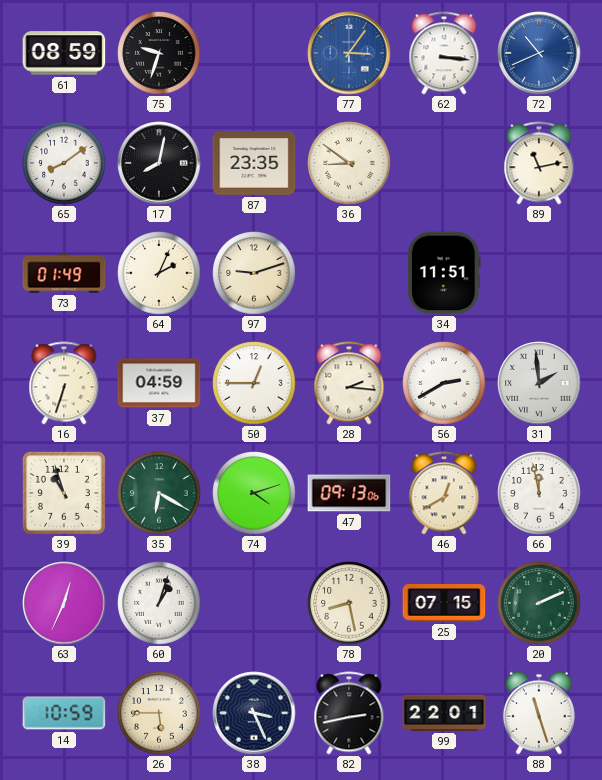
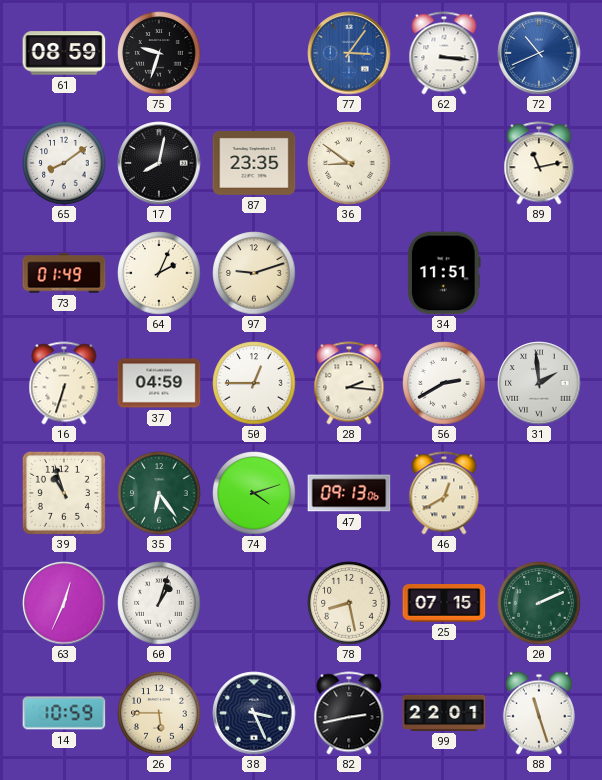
35: 6:20 -> 6:24 (159, 493)
66: 11:58 -> none (539, 493)
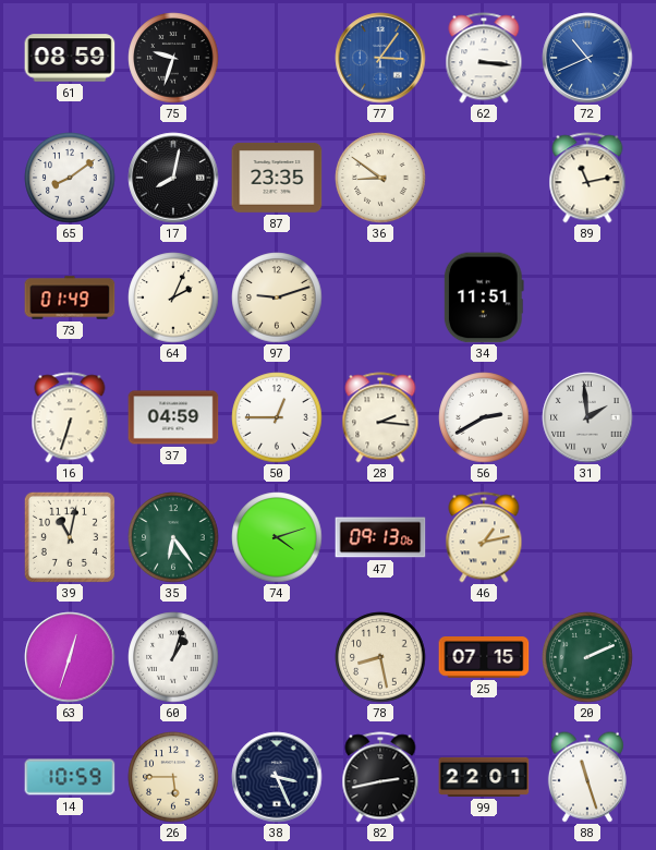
39: 10:57 -> 11:02 (70, 537)
46: 12:40 -> 1:13 (484, 537)
63: 12:34 -> 12:33 (70, 657)
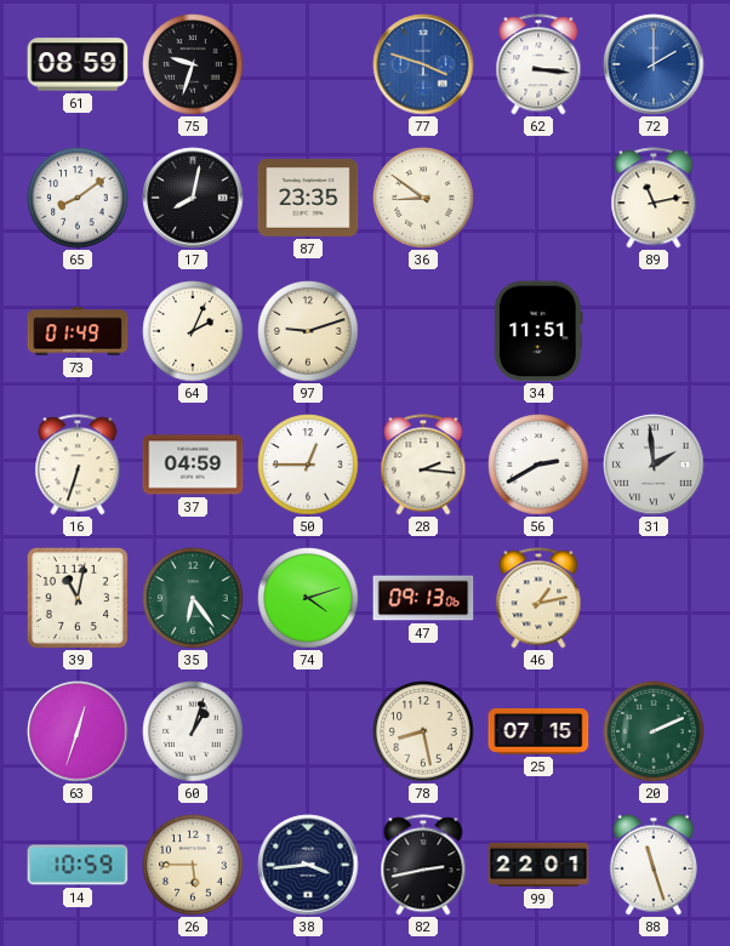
77: 3:06 -> 3:48 (423, 64)
72: 10:41 -> 2:00 (654, 64)
38: 3:26 -> 3:44 (308, 865)
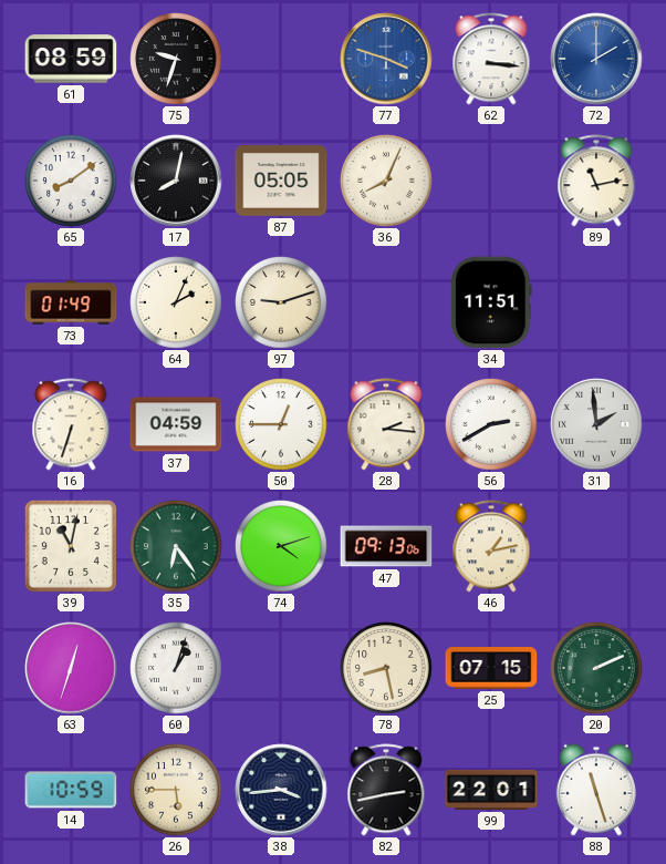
87: 23:35 -> 05:05 (281, 181)
36: 8:51 -> 8:04 (386, 181)
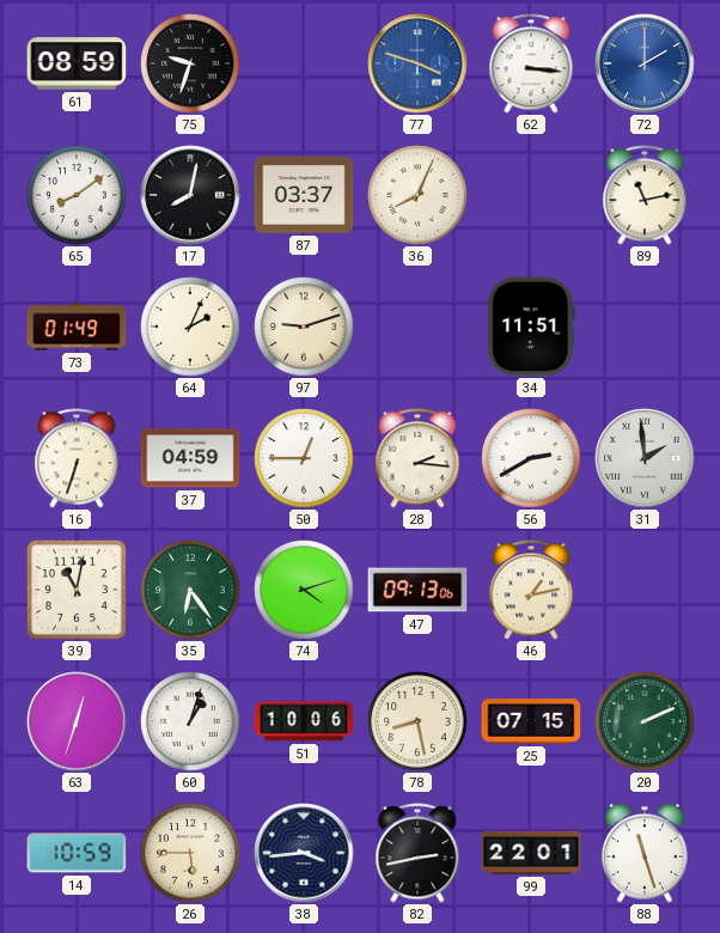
87: 05:05 -> 03:37 (304, 195)
51: none -> 10:06 (304, 721)
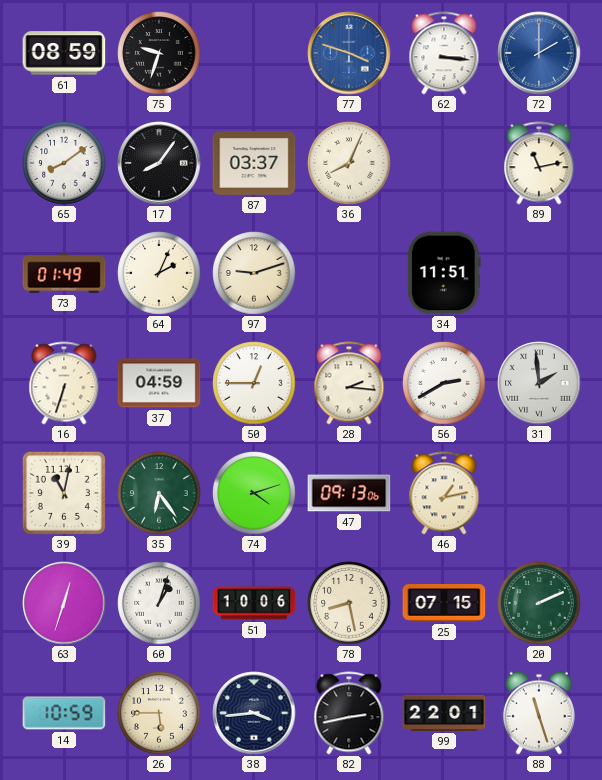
17: 8:02 -> 8:06 (159, 163)
